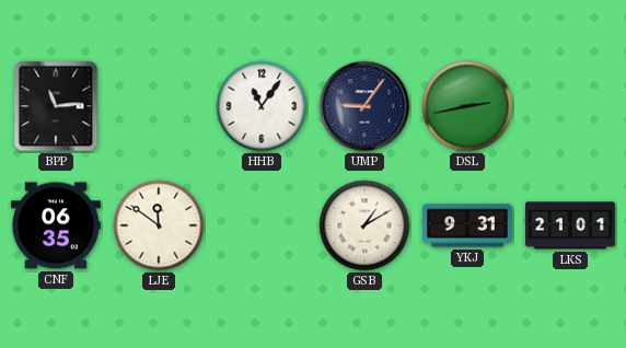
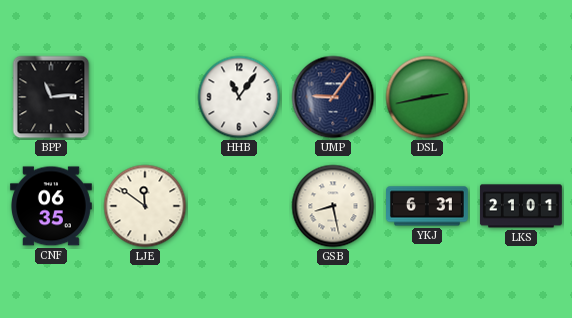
GSB: 1:10 -> 8:28 (333, 206)
YKJ: 9:31 -> 6:31 (428, 206)
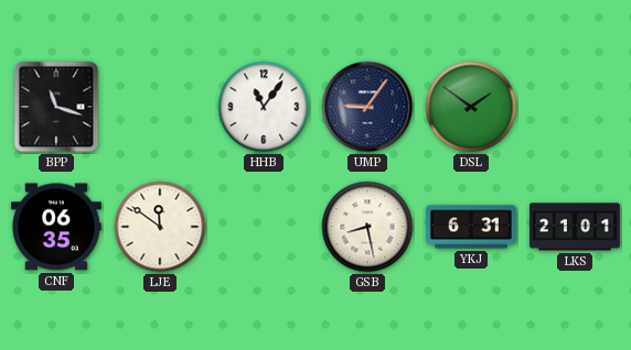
BPP: 11:14 -> 11:18 (56, 107)
DSL: 2:43 -> 1:51 (471, 107)
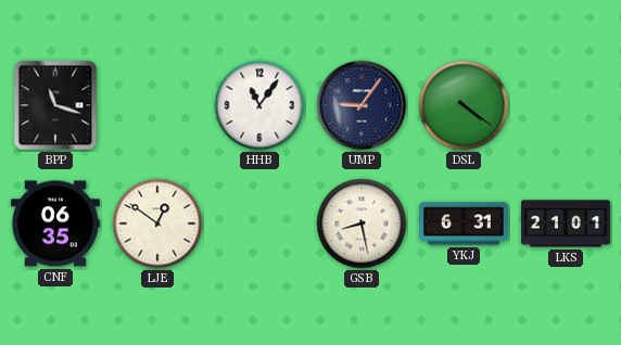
DSL: 1:51 -> 4:21 (464, 105)
LJE: 11:51 -> 12:51 (157, 223)
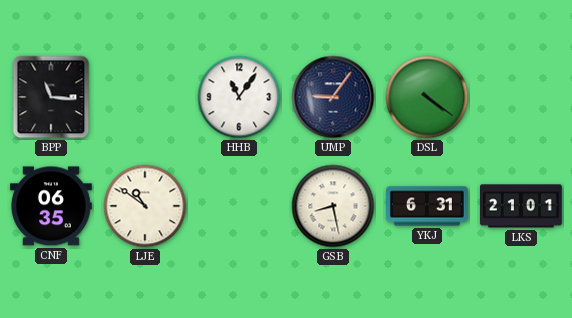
BPP: 11:18 -> 11:16 (51, 97)
LJE: 12:51 -> 10:51 (145, 206)
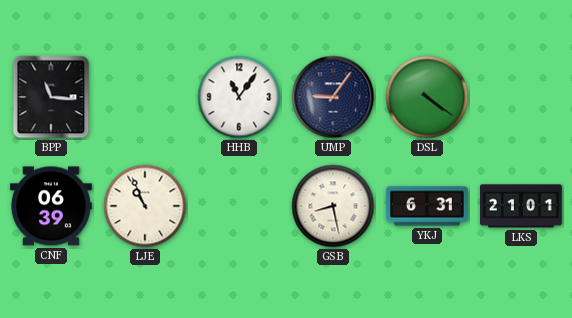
CNF: 06:35 -> 06:39 (51, 206)
LJE: 10:51 -> 10:56 (145, 206)
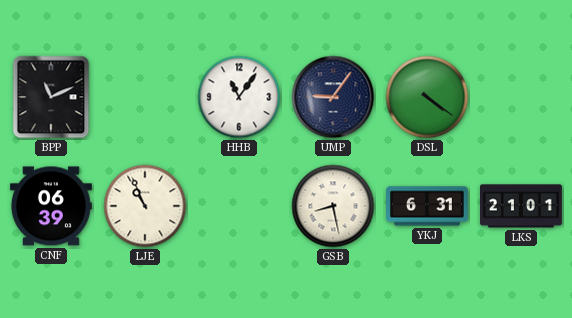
BPP: 11:16 -> 11:11 (51, 97)
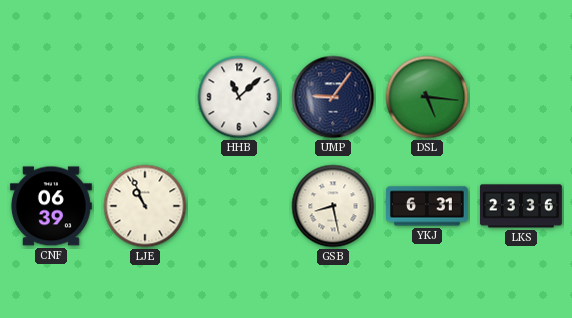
BPP: 11:11 -> none (51, 97)
HHB: 11:06 -> 11:08 (239, 97)
DSL: 4:21 -> 5:16 (427, 97)
LKS: 21:01 -> 23:36 (521, 206)
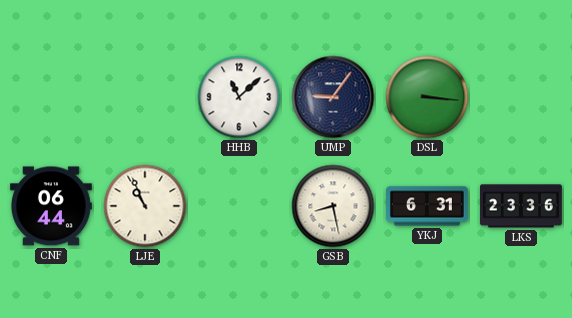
DSL: 5:16 -> 3:16 (427, 97)
CNF: 06:39 -> 06:44 (51, 206)
